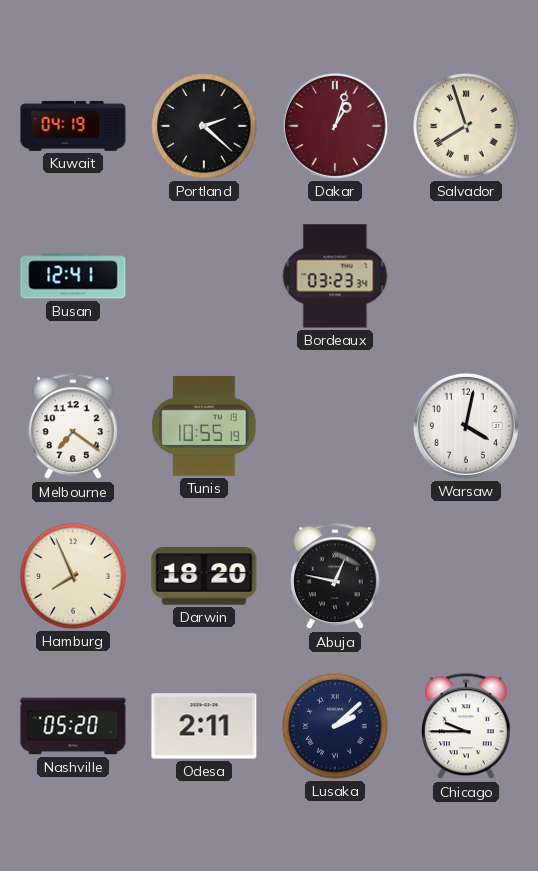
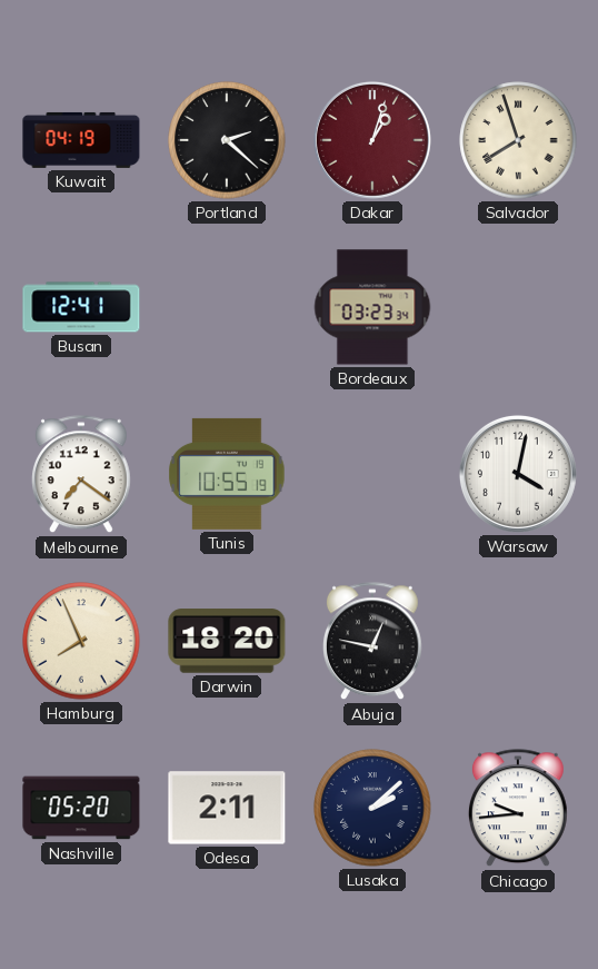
Chicago: 9:45 -> 9:44 (518, 809)
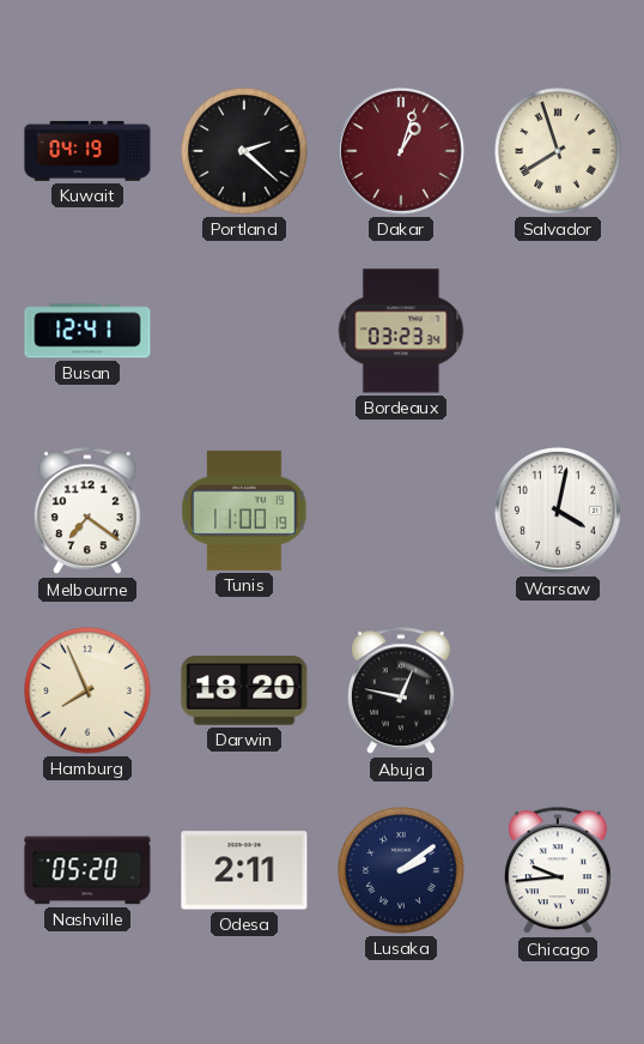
Tunis: 10:55 -> 11:00 (244, 511)
Lusaka: 2:08 -> 2:09 (401, 870)
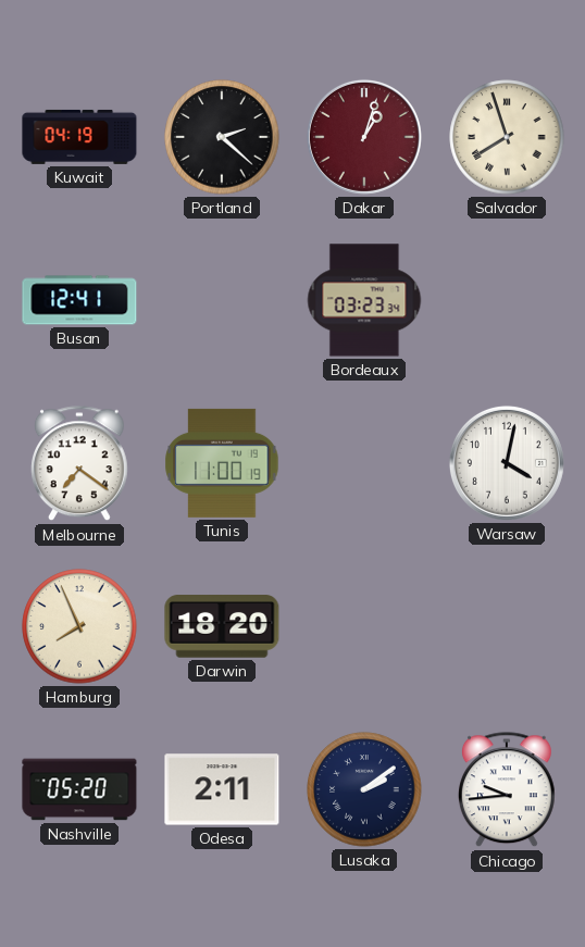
Abuja: 12:47 -> none (401, 692)
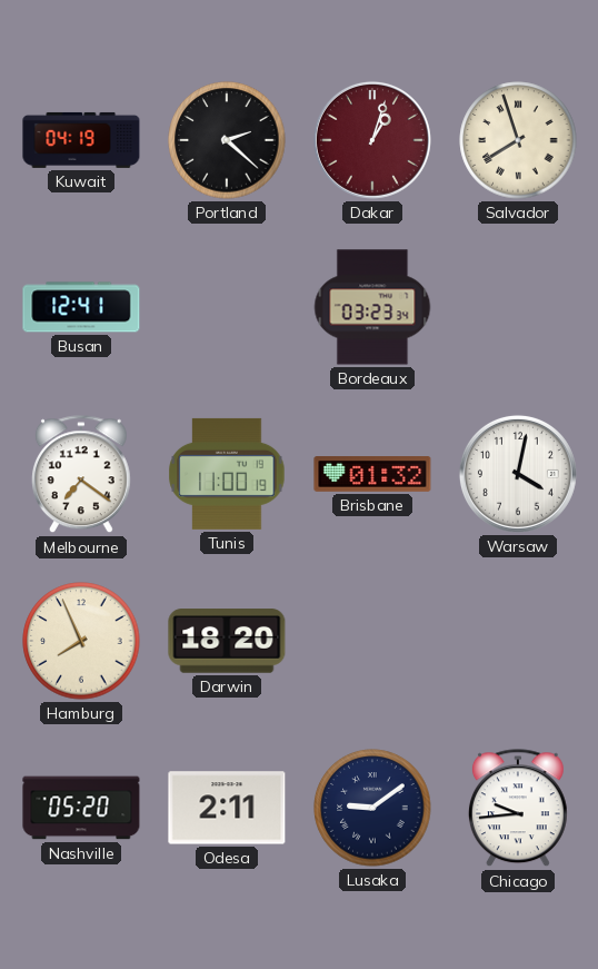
Brisbane: none -> 01:32 (372, 474)
Lusaka: 2:09 -> 9:09 (372, 808)
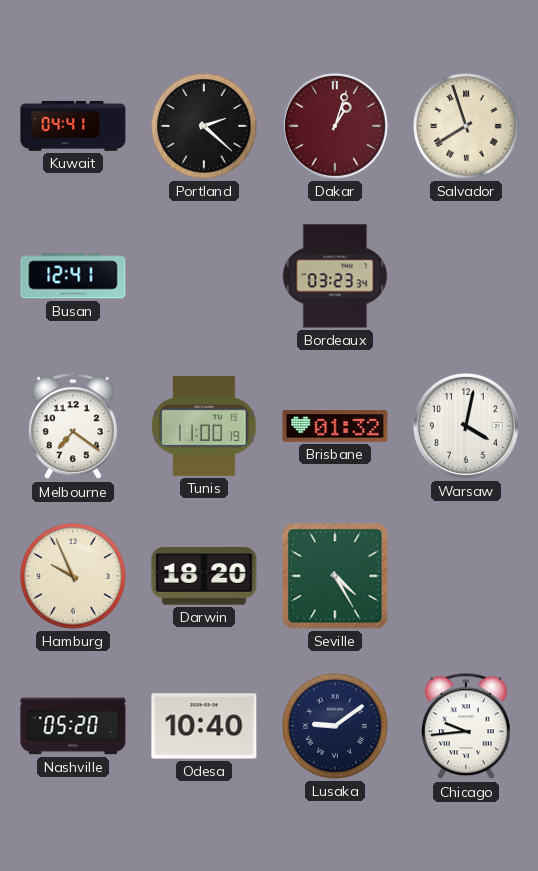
Kuwait: 04:19 -> 04:41 (73, 126)
Hamburg: 7:56 -> 9:56 (73, 576)
Seville: none -> 4:25 (335, 576)
Odesa: 2:11 -> 10:40 (204, 726)
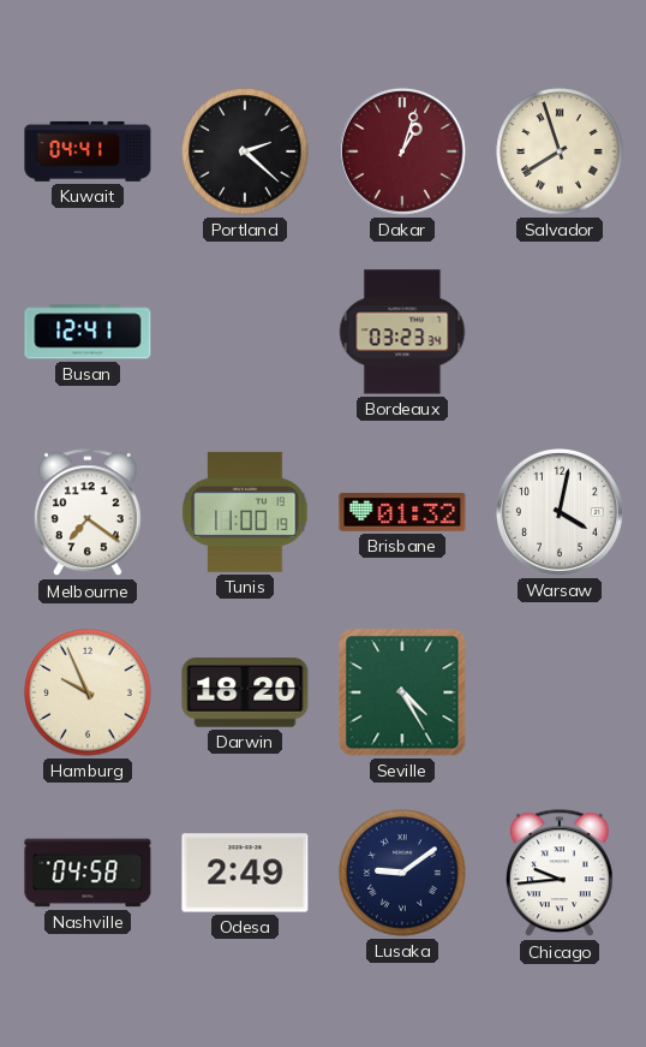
Nashville: 05:20 -> 04:58 (88, 873)
Odesa: 10:40 -> 2:49 (245, 873)
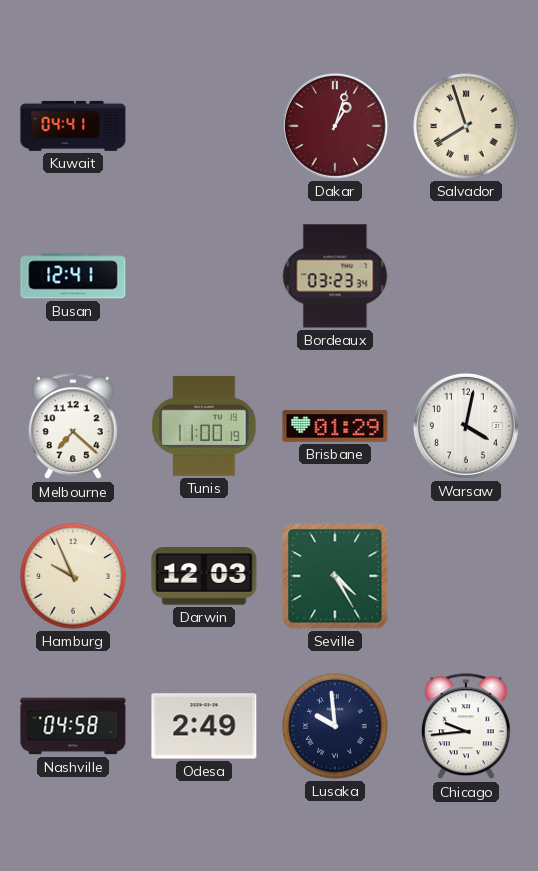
Portland: 2:22 -> none (245, 151)
Melbourne: 7:21 -> 7:22 (73, 427)
Brisbane: 01:32 -> 01:29 (335, 426)
Darwin: 18:20 -> 12:03 (204, 576)
Lusaka: 9:09 -> 9:59 (335, 726)
